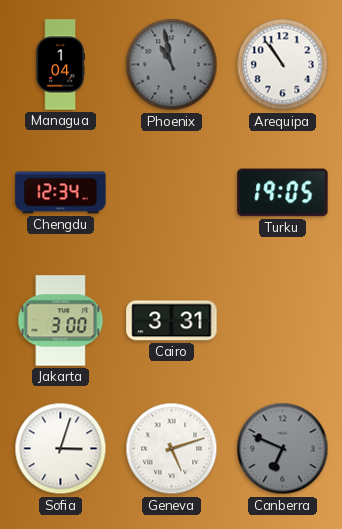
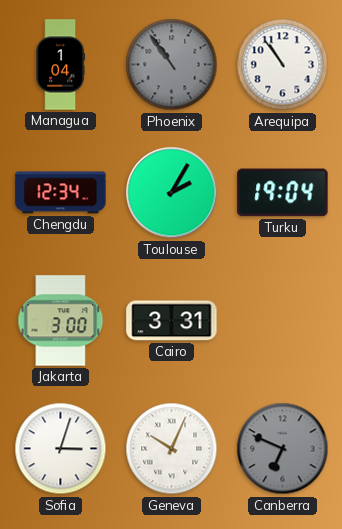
Phoenix: 10:58 -> 10:54 (172, 65)
Toulouse: none -> 2:05 (172, 193)
Turku: 19:05 -> 19:04 (283, 193)
Geneva: 5:12 -> 10:04 (172, 449)
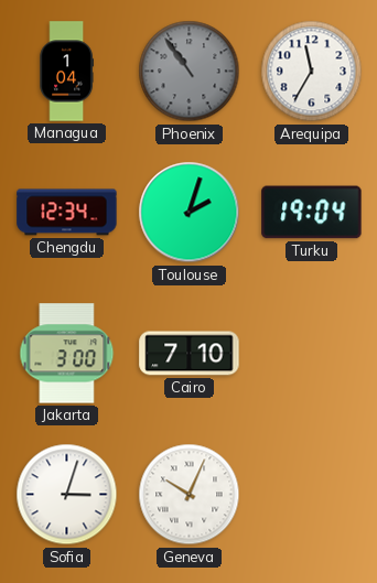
Arequipa: 10:54 -> 11:35 (312, 72)
Toulouse: 2:05 -> 2:03 (190, 213)
Cairo: 3:31 -> 7:10 (190, 354)
Canberra: 6:49 -> none (283, 449)
